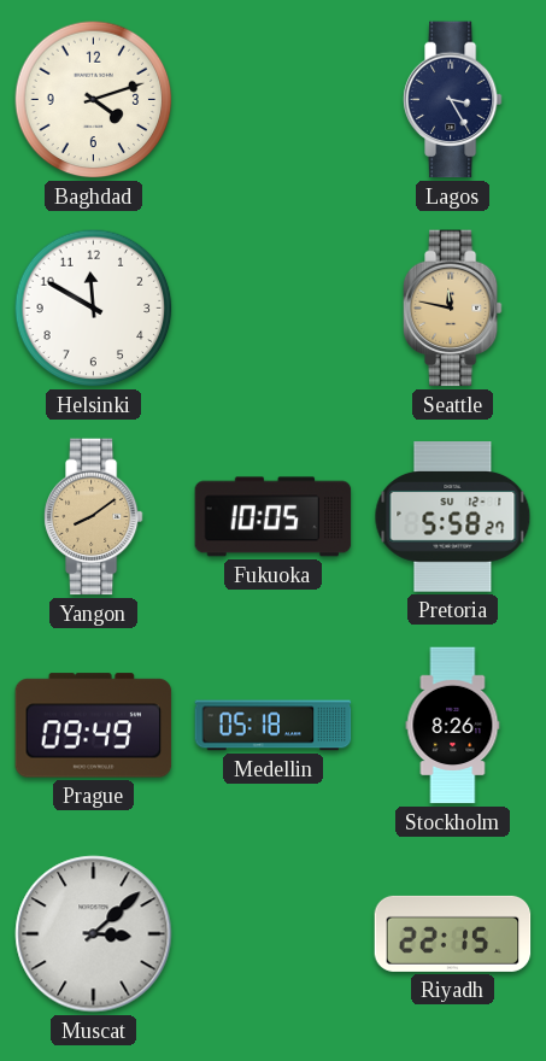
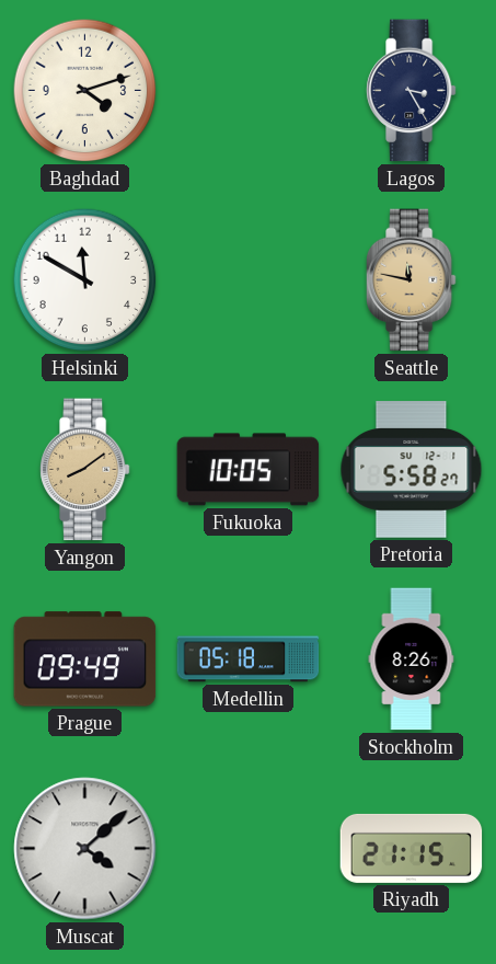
Muscat: 3:08 -> 4:08 (85, 849)
Riyadh: 22:15 -> 21:15 (412, 848)
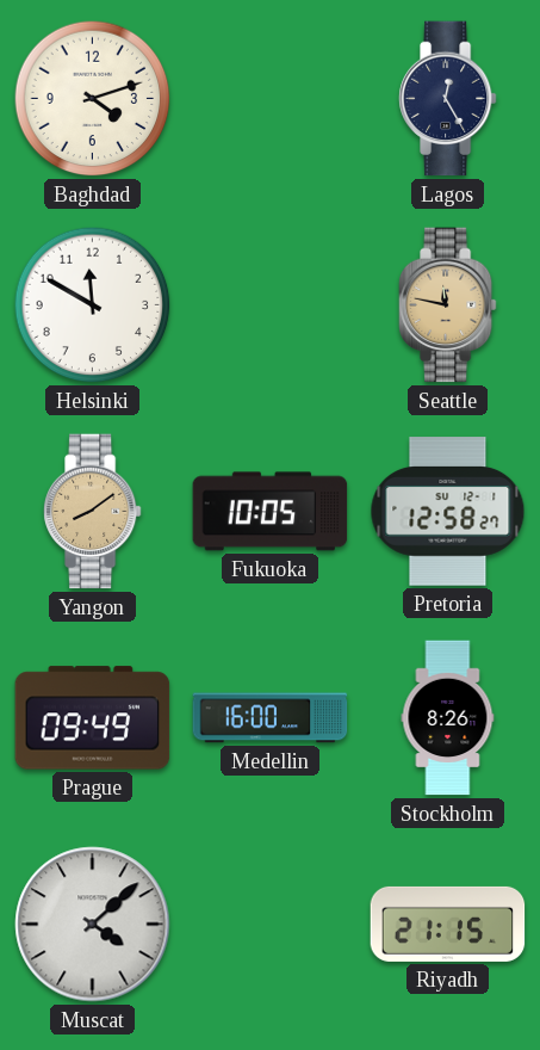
Lagos: 3:25 -> 12:25 (447, 99)
Pretoria: 5:58 -> 12:58 (448, 512)
Medellin: 05:18 -> 16:00 (271, 718)
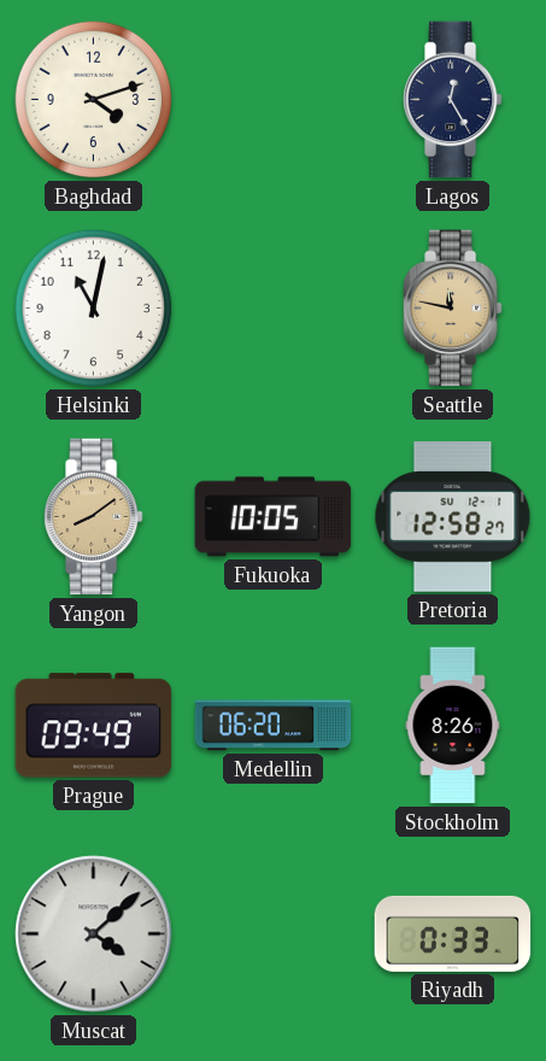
Helsinki: 11:50 -> 11:02 (94, 309)
Medellin: 16:00 -> 06:20 (274, 726)
Riyadh: 21:15 -> 0:33 (453, 933)
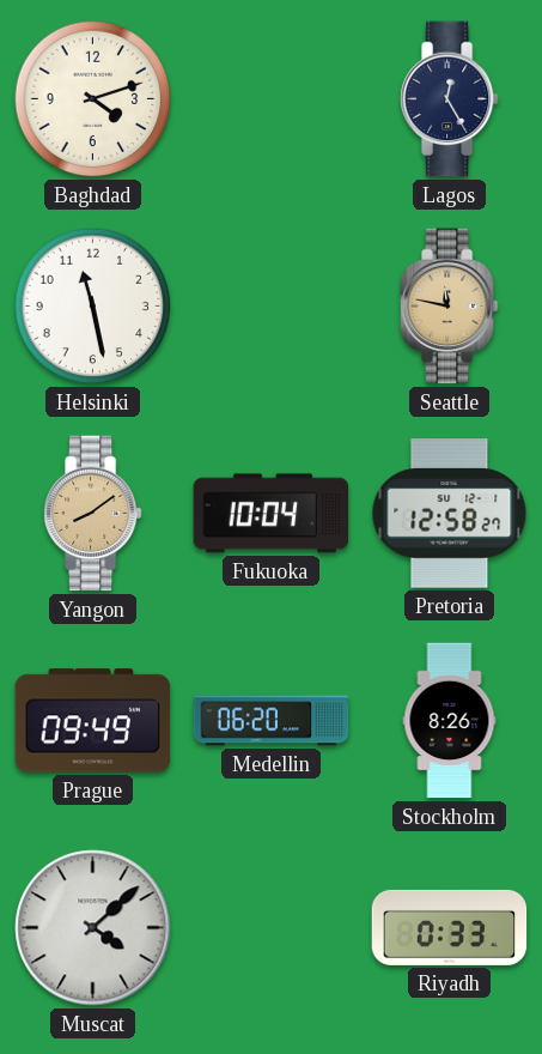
Helsinki: 11:02 -> 11:28 (93, 307)
Fukuoka: 10:05 -> 10:04 (272, 514)
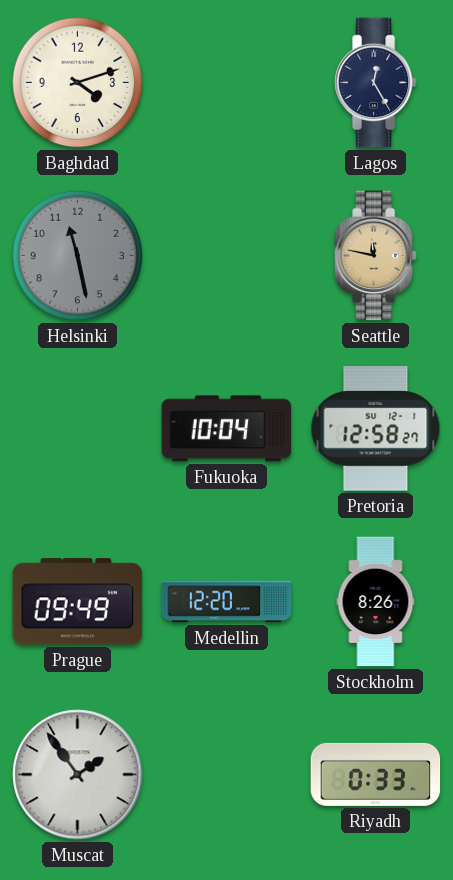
Helsinki dial: white -> grey (78, 256)
Yangon: 8:09 -> none (92, 514)
Medellin: 06:20 -> 12:20 (227, 602)
Muscat: 4:08 -> 1:54 (78, 775)
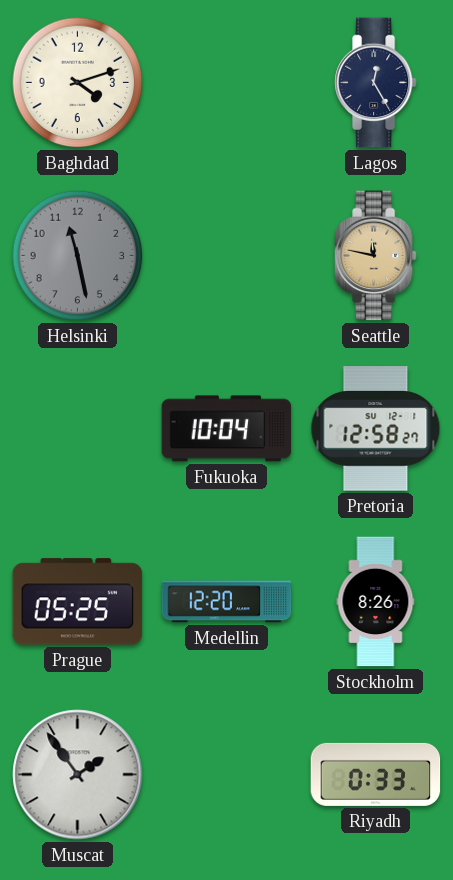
Prague: 09:49 -> 05:25 (78, 602)
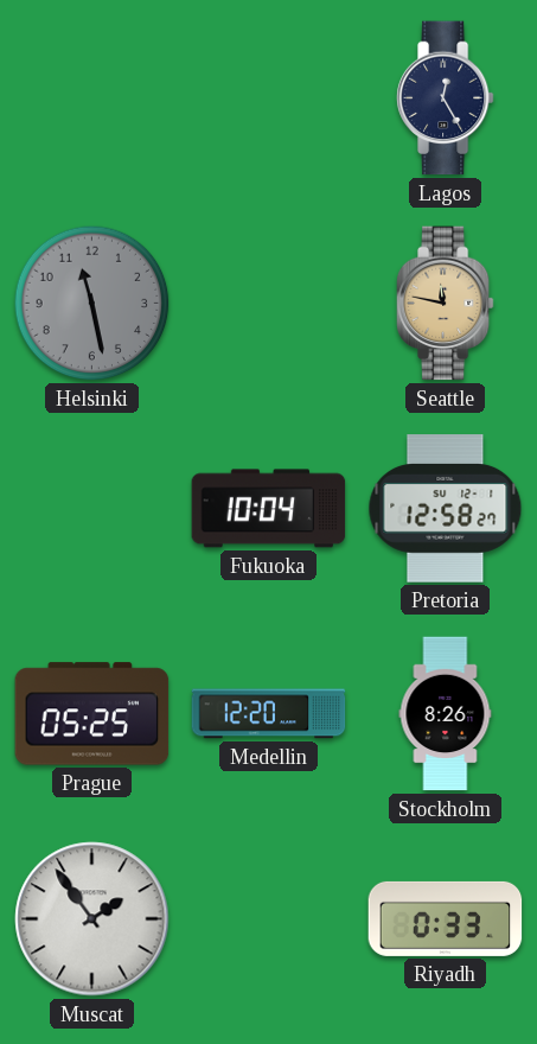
Baghdad: 4:12 -> none (78, 83)
